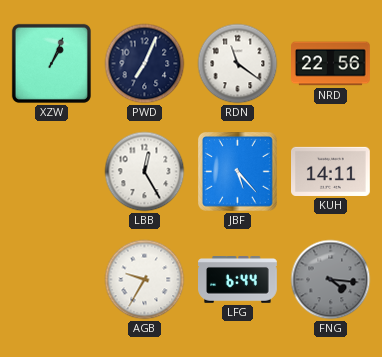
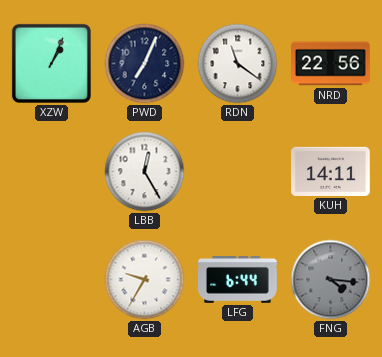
JBF: 5:23 -> none (238, 172)
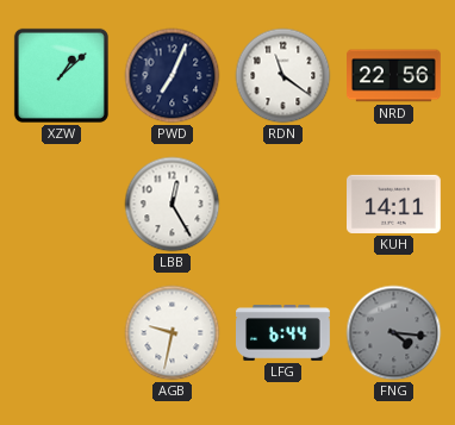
XZW: 1:04 -> 1:08 (61, 75)
AGB: 9:35 -> 9:32 (173, 333)
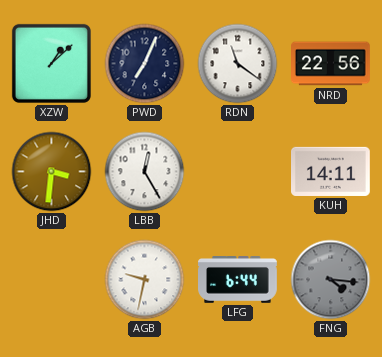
JHD: none -> 3:31 (52, 172)
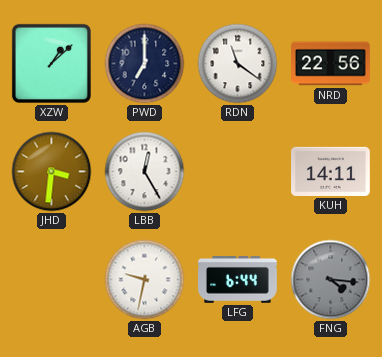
PWD: 7:04 -> 7:00 (145, 64)
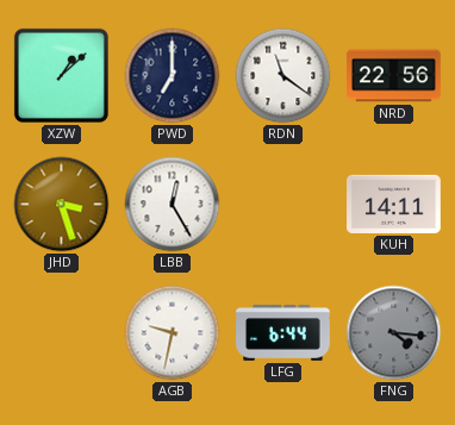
JHD: 3:31 -> 3:27 (62, 205)
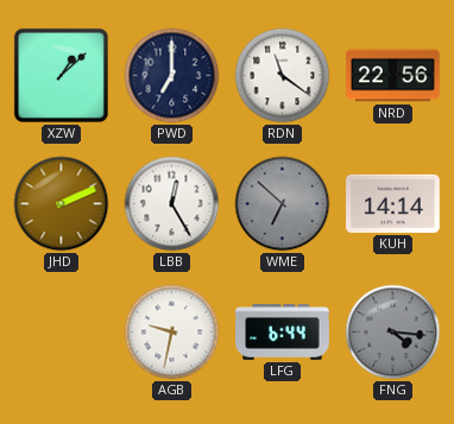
JHD: 3:27 -> 2:11 (62, 204)
WME: none -> 6:52 (283, 204)
KUH: 14:11 -> 14:14 (393, 203)
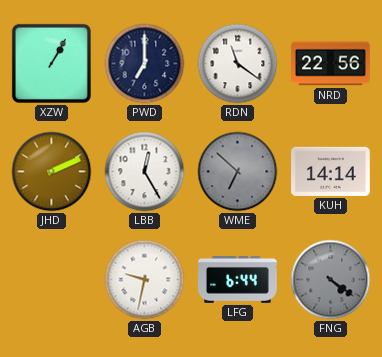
XZW: 1:08 -> 1:05 (51, 63)
FNG: 4:16 -> 4:21 (331, 280)
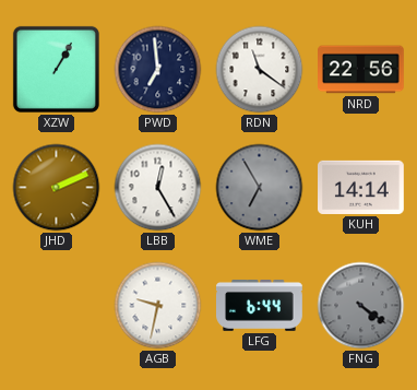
PWD: 7:00 -> 6:59 (158, 70)
WME: 6:52 -> 6:55 (260, 188)
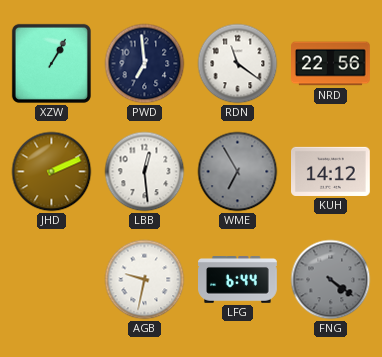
LBB: 12:25 -> 12:29 (145, 172)
KUH: 14:14 -> 14:12 (331, 171)
